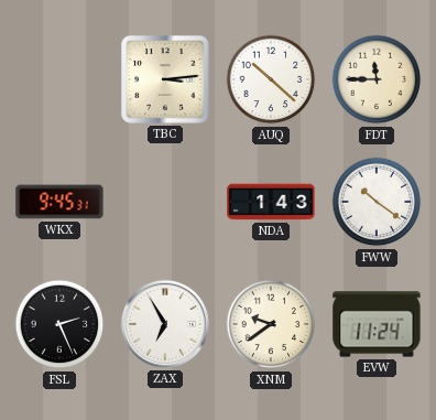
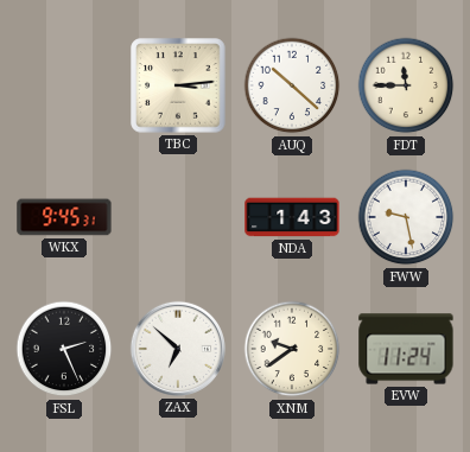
FWW: 10:21 -> 9:28 (406, 217)
ZAX: 6:55 -> 6:52 (178, 349)
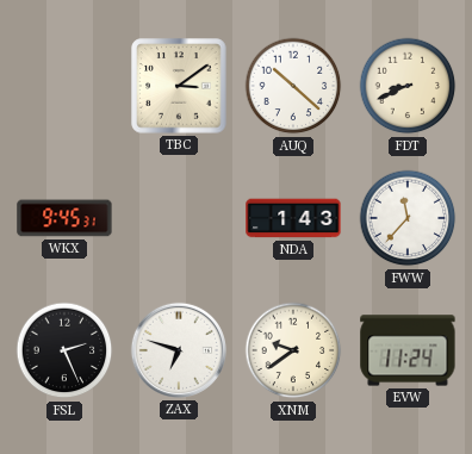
TBC: 3:14 -> 3:09 (179, 86)
FDT: 11:45 -> 8:41 (408, 86)
FWW: 9:28 -> 11:37 (408, 218)
ZAX: 6:52 -> 6:48 (179, 350)
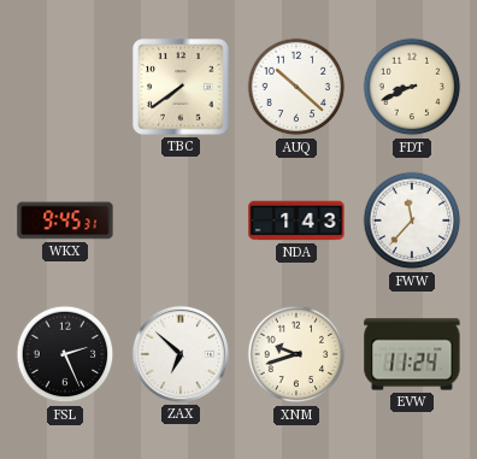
TBC: 3:09 -> 7:39 (181, 87)
ZAX: 6:48 -> 6:52 (181, 354)
XNM: 9:39 -> 9:42 (296, 354)
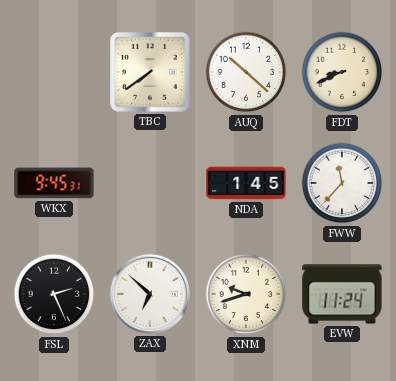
NDA: 1:43 -> 1:45 (246, 183)
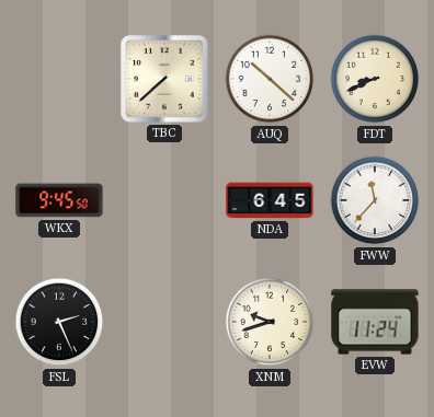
TBC: 7:39 -> 7:38 (164, 79)
WKX: 9:45:31 -> 9:45:50 (59, 200)
NDA: 1:45 -> 6:45 (270, 200)
ZAX: 6:52 -> none (150, 294)
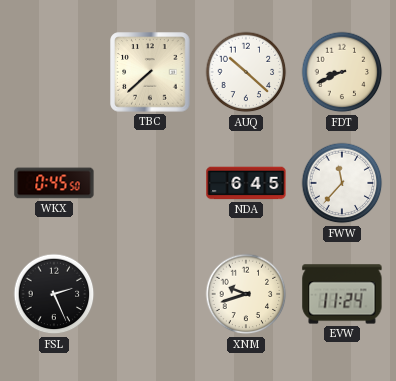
WKX: 9:45 -> 0:45 (54, 183)
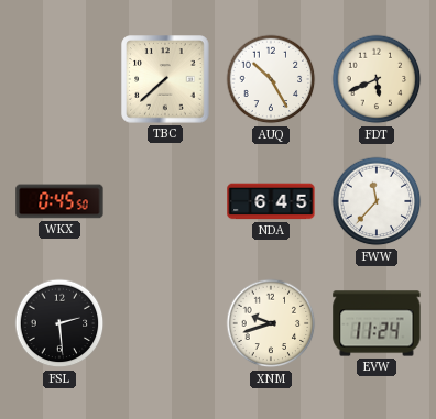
AUQ: 10:22 -> 10:25 (271, 79)
FDT: 8:41 -> 5:41 (377, 79)
FSL: 2:26 -> 2:29 (59, 323)
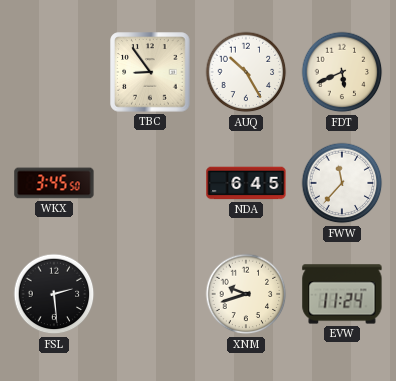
TBC: 7:38 -> 8:54 (150, 72)
WKX: 0:45 -> 3:45 (54, 183)
